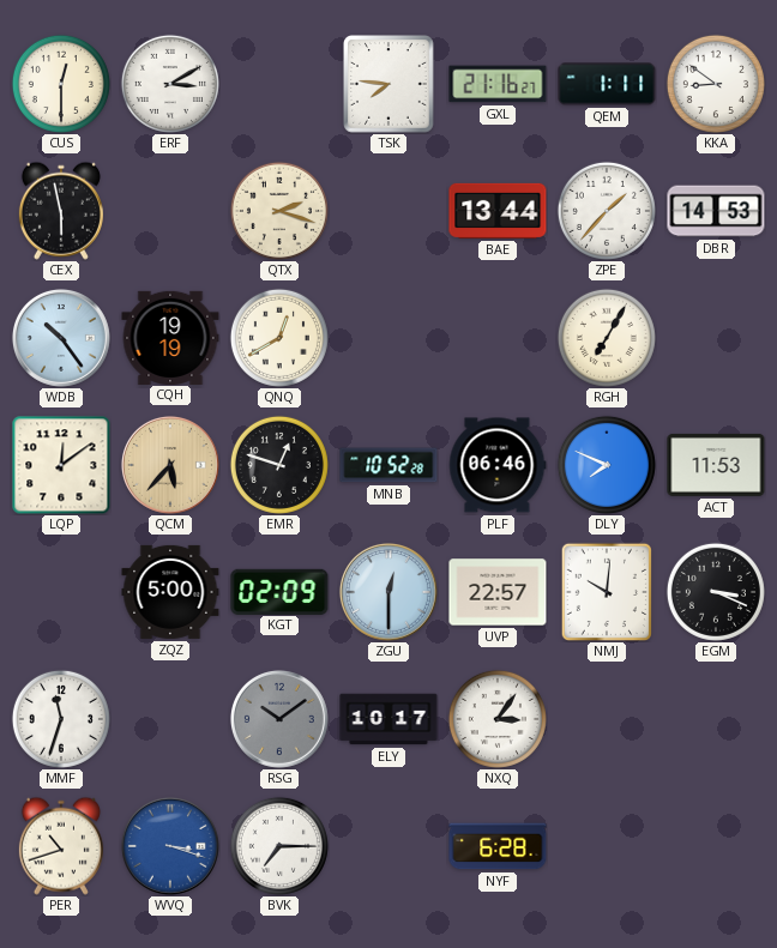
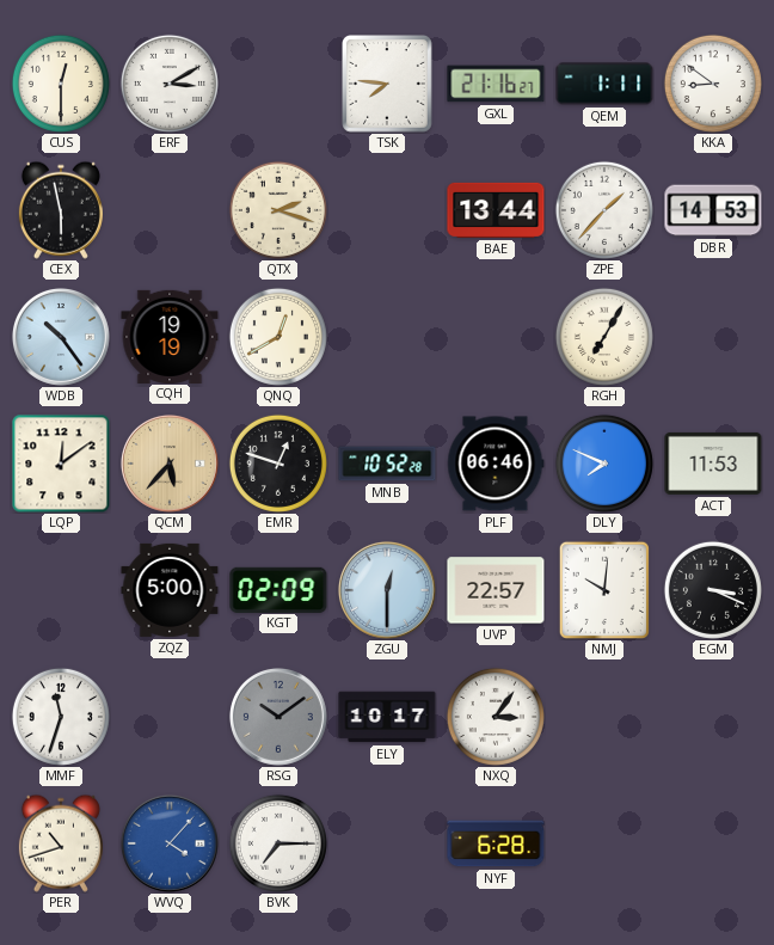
WVQ: 3:18 -> 4:07 (170, 843)
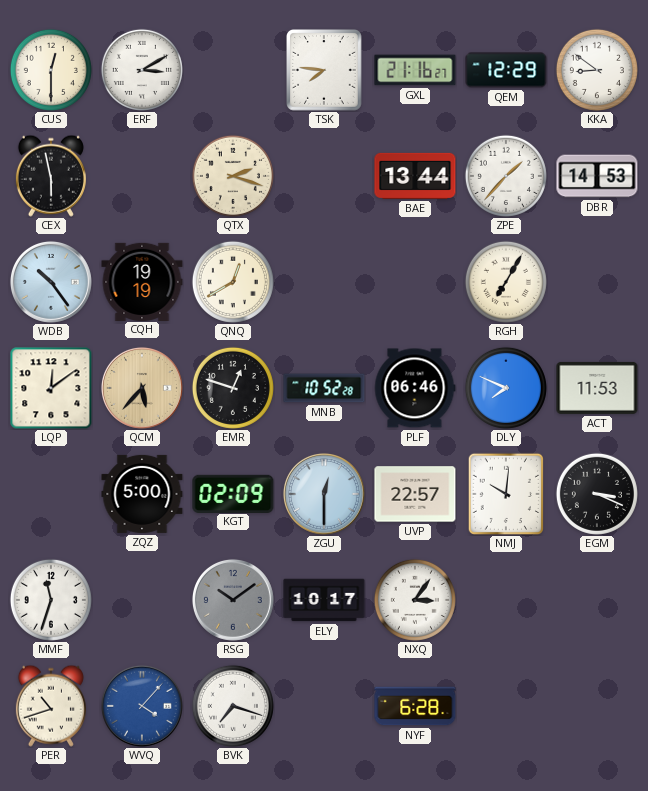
QEM: 1:11 -> 12:29 (506, 70)
BVK: 7:15 -> 7:18 (233, 706)
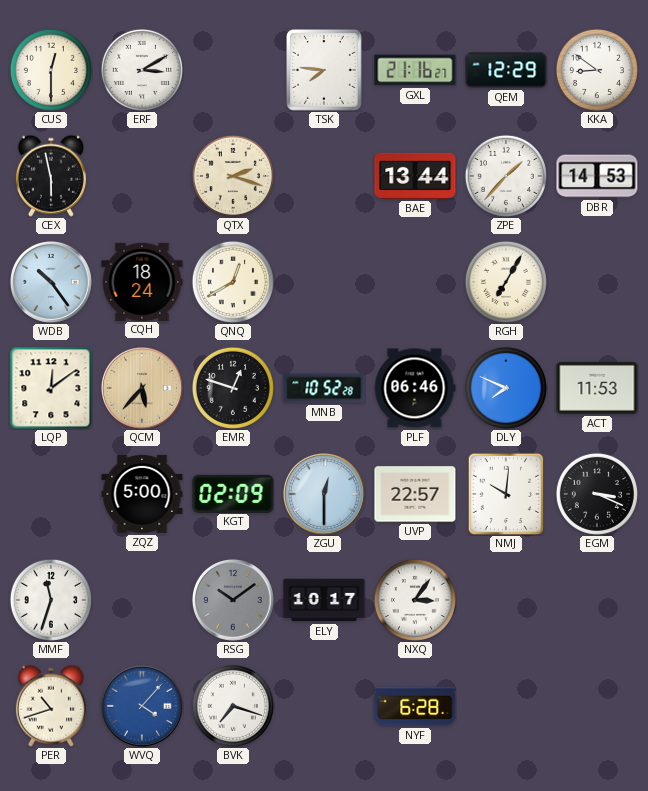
CQH: 19:19 -> 18:24 (142, 281)
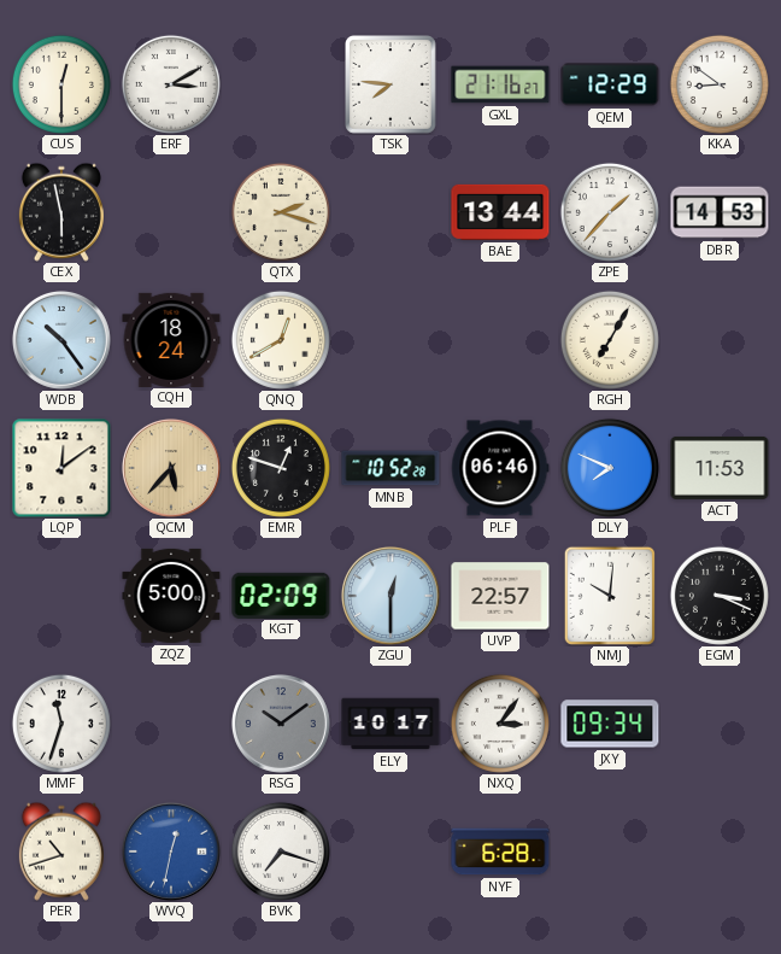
JXY: none -> 09:34 (610, 724)
WVQ: 4:07 -> 12:32 (171, 851)
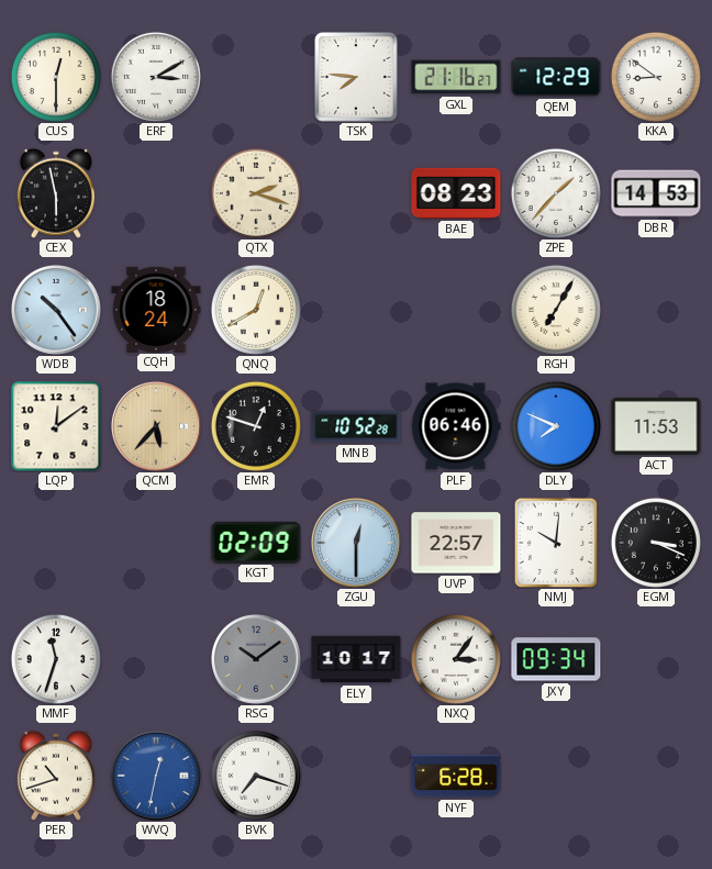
BAE: 13:44 -> 08:23 (456, 193)
ZQZ: 5:00 -> none (171, 596)
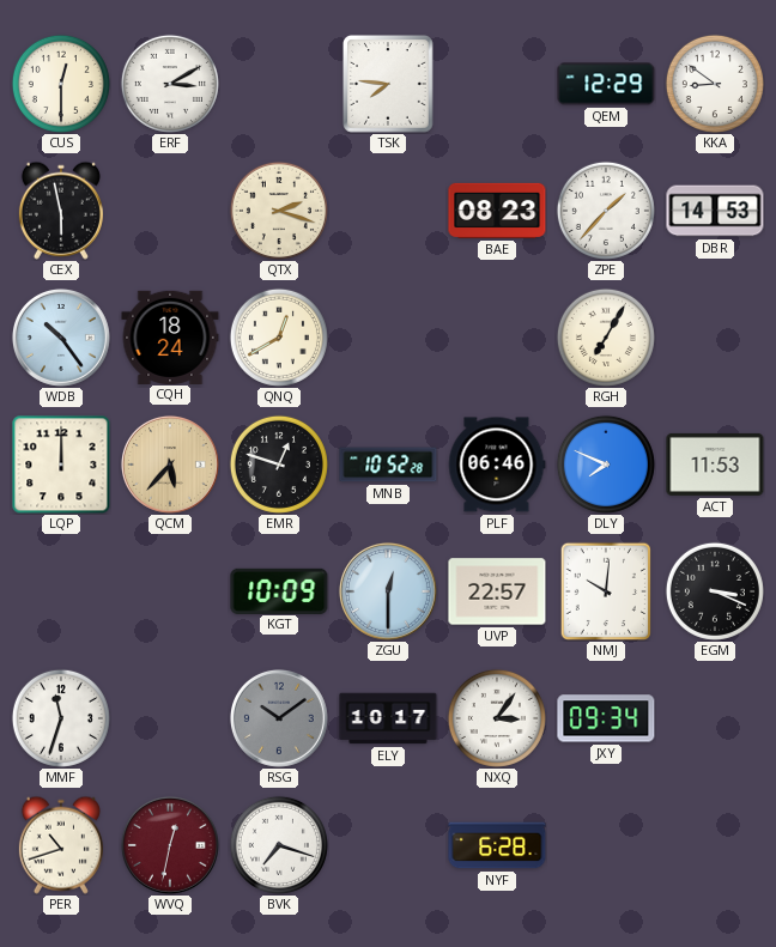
GXL: 21:16 -> none (456, 77)
LQP: 12:09 -> 12:00 (61, 465)
KGT: 02:09 -> 10:09 (279, 590)
WVQ dial: blue -> burgundy (170, 845)
